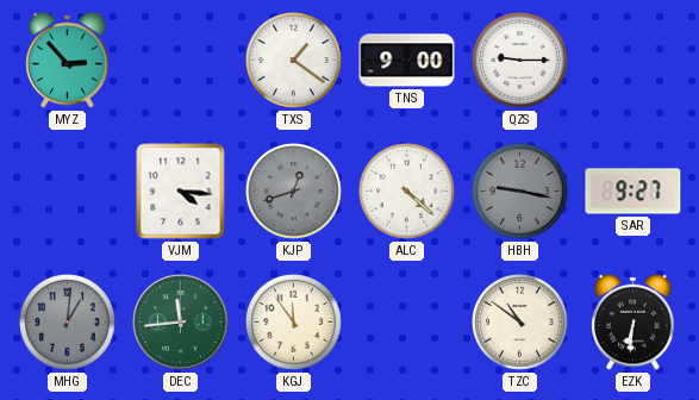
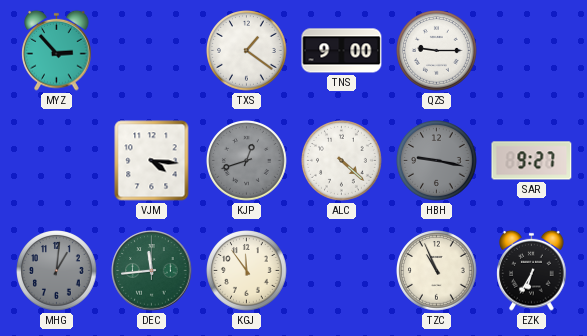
TZC: 10:51 -> 10:56 (437, 271)
EZK: 6:31 -> 6:35 (532, 270)
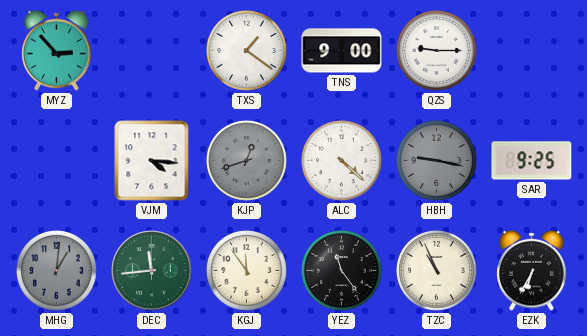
SAR: 9:27 -> 9:25 (532, 161)
YEZ: none -> 11:24 (342, 271)
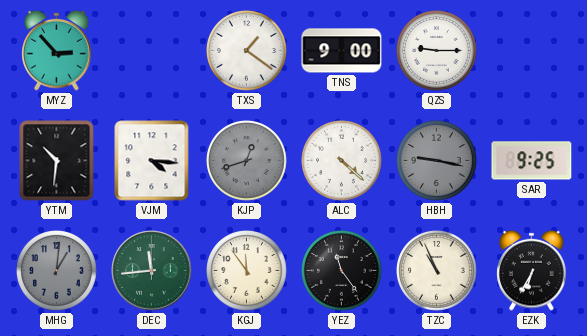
YTM: none -> 10:31 (57, 161)
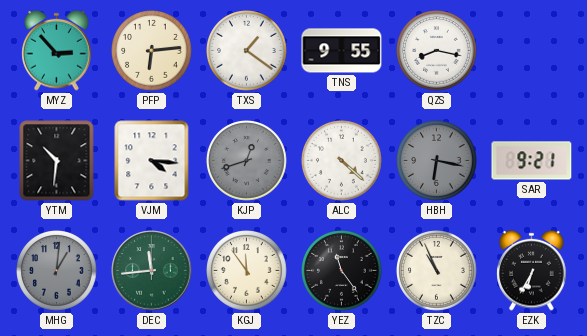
PFP: none -> 6:14 (152, 51)
TNS: 9:00 -> 9:55 (342, 51)
QZS: 9:15 -> 8:17 (437, 51)
HBH: 9:17 -> 6:17 (437, 161)
SAR: 9:25 -> 9:21 (532, 161)
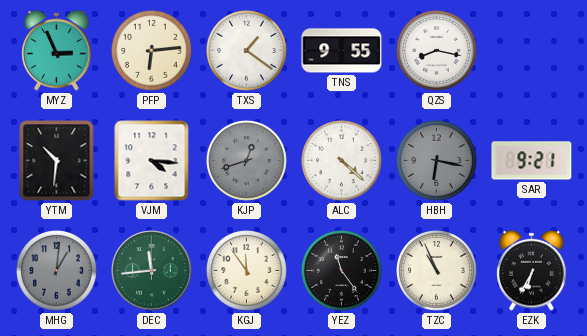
MYZ: 2:53 -> 2:56 (57, 50)
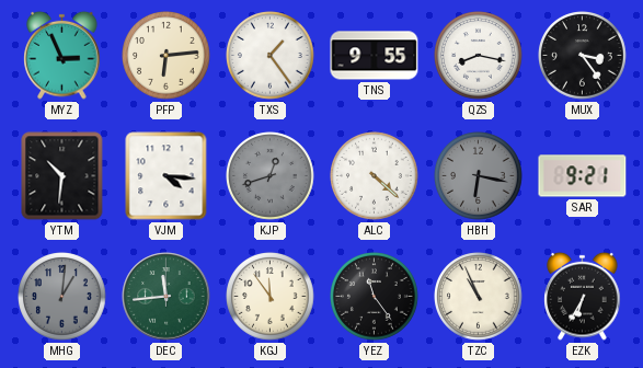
TXS: 1:21 -> 1:24 (271, 56)
MUX: none -> 3:24 (583, 56)
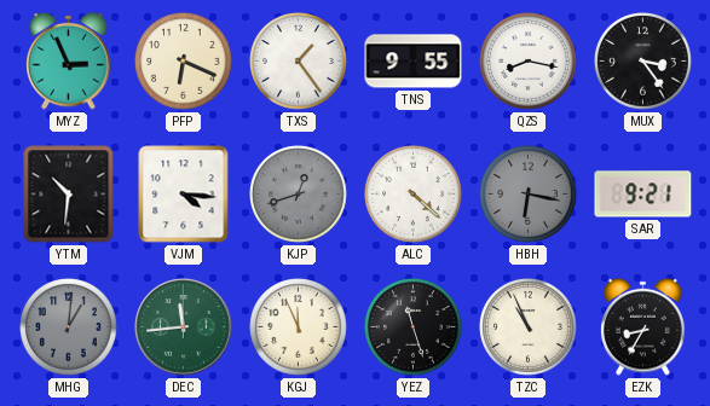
PFP: 6:14 -> 6:19 (184, 62)
KGJ: 11:54 -> 11:56 (299, 327)
YEZ: 11:24 -> 11:27 (414, 327)
EZK: 6:35 -> 8:35 (643, 326)
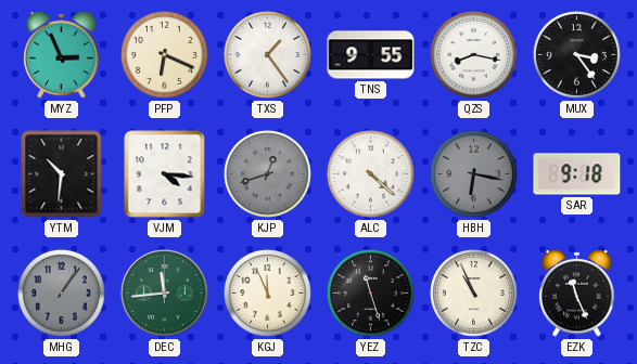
SAR: 9:21 -> 9:18 (577, 174)
MHG: 1:01 -> 1:06 (62, 294)
EZK: 8:35 -> 11:26 (577, 292)
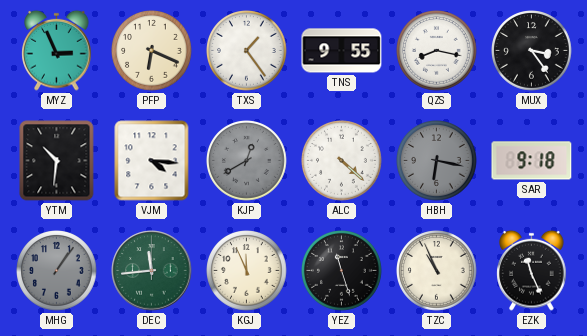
KJP: 12:42 -> 12:40 (247, 161)
